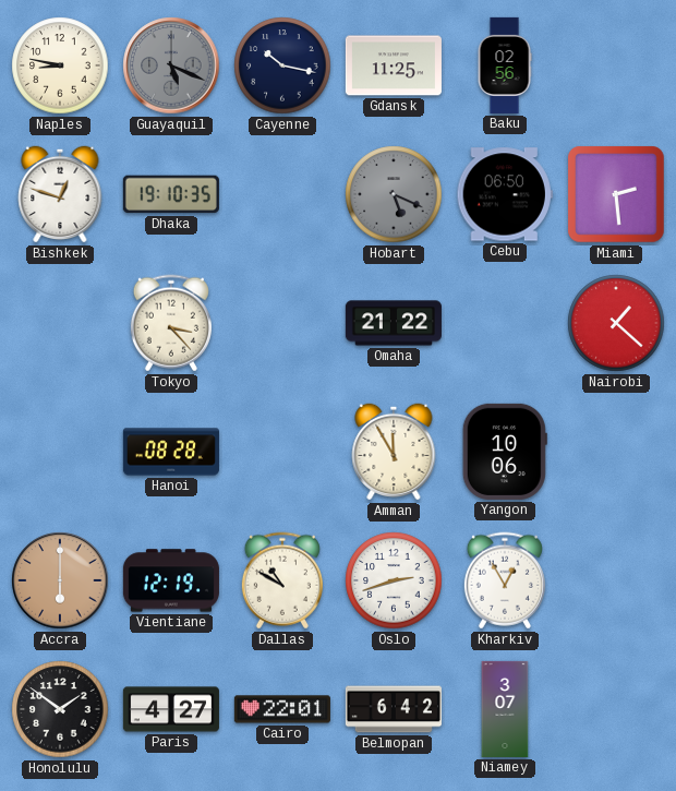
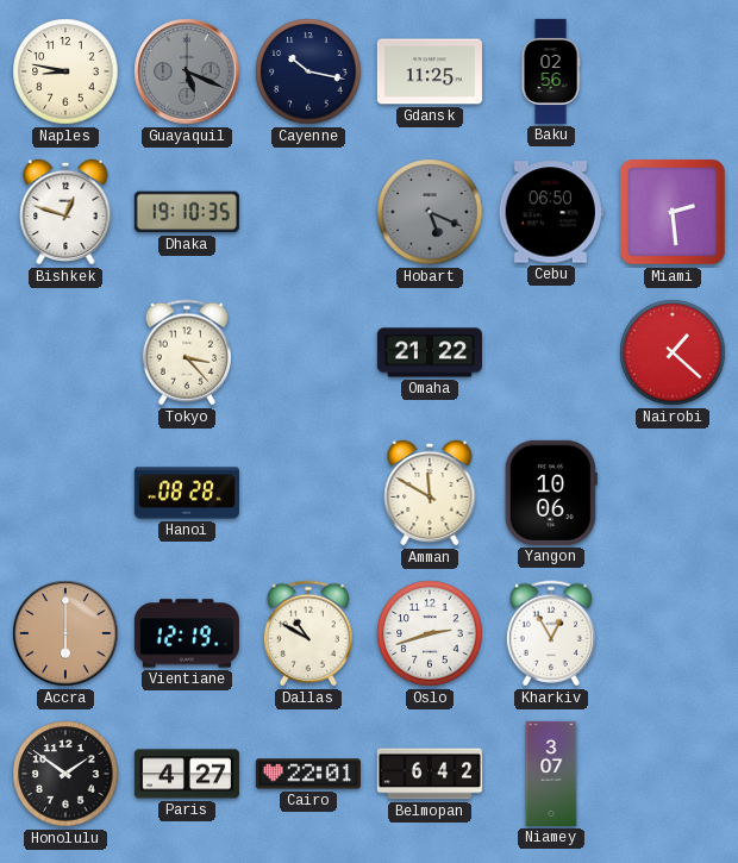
Amman: 11:55 -> 11:50 (430, 493)
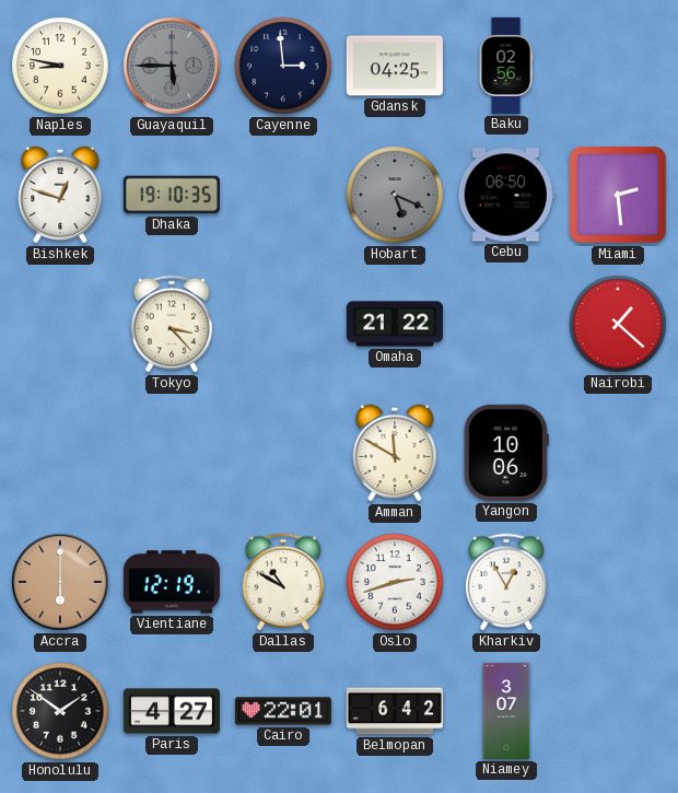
Guayaquil: 5:19 -> 5:45 (172, 66)
Cayenne: 10:17 -> 2:59 (283, 66)
Gdansk: 11:25 -> 04:25 (395, 66)
Hanoi: 08:28 -> none (187, 493)
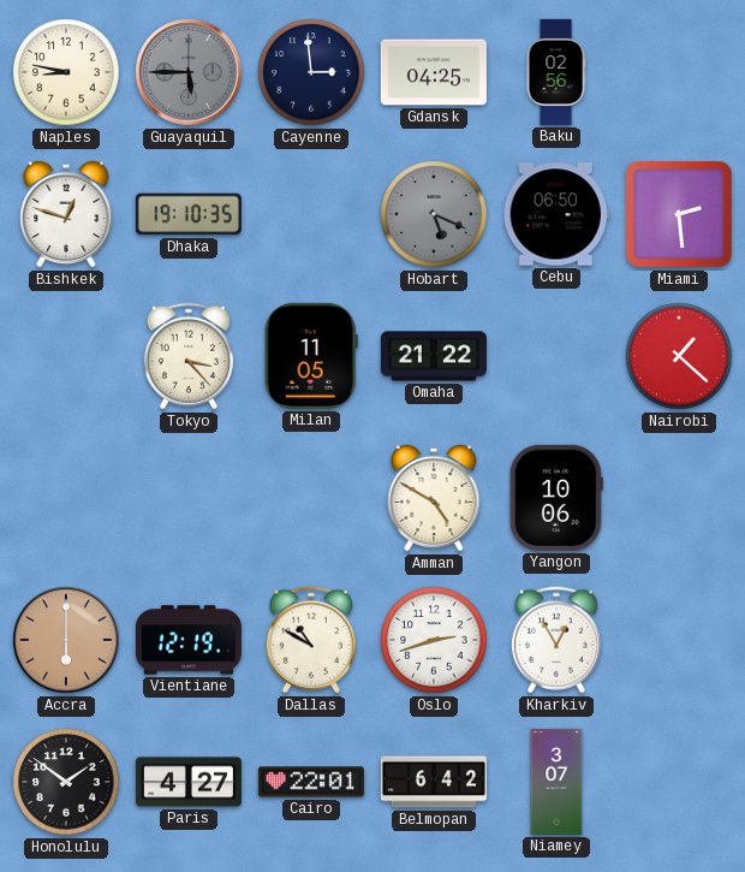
Milan: none -> 11:05 (311, 356)
Amman: 11:50 -> 4:50 (434, 498)
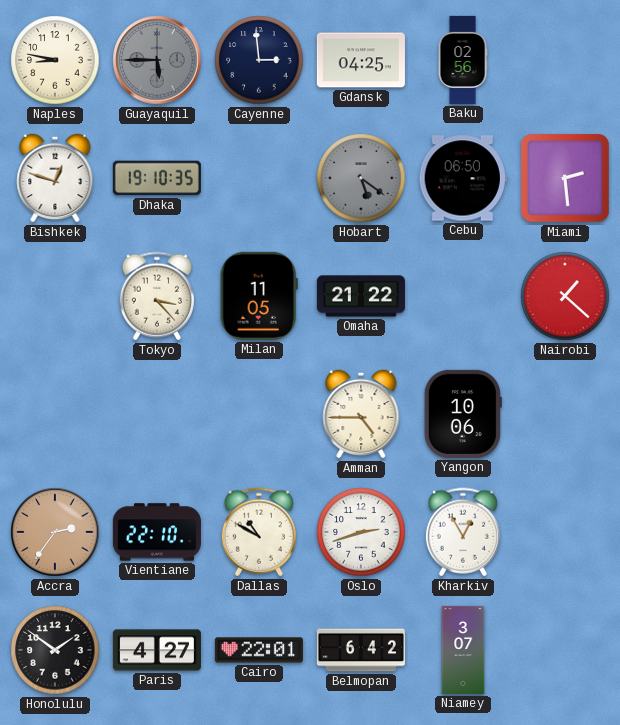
Hobart: 5:19 -> 5:21 (361, 178)
Amman: 4:50 -> 4:45 (361, 414)
Accra: 6:00 -> 2:36 (55, 532)
Vientiane: 12:19 -> 22:10 (157, 532)
